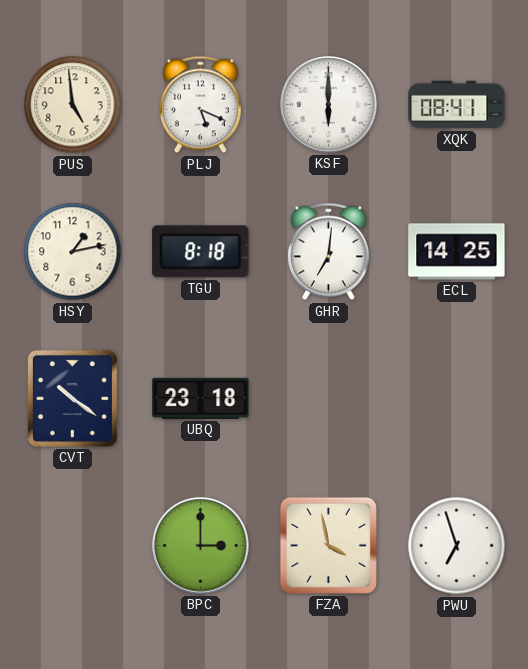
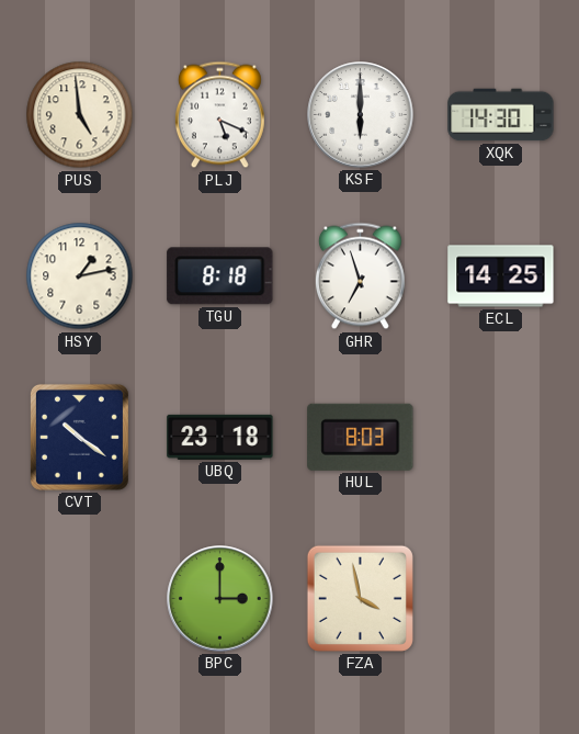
XQK: 08:41 -> 14:30 (501, 115)
GHR: 7:01 -> 6:57 (360, 276)
HUL: none -> 8:03 (361, 437)
PWU: 6:57 -> none (457, 546)
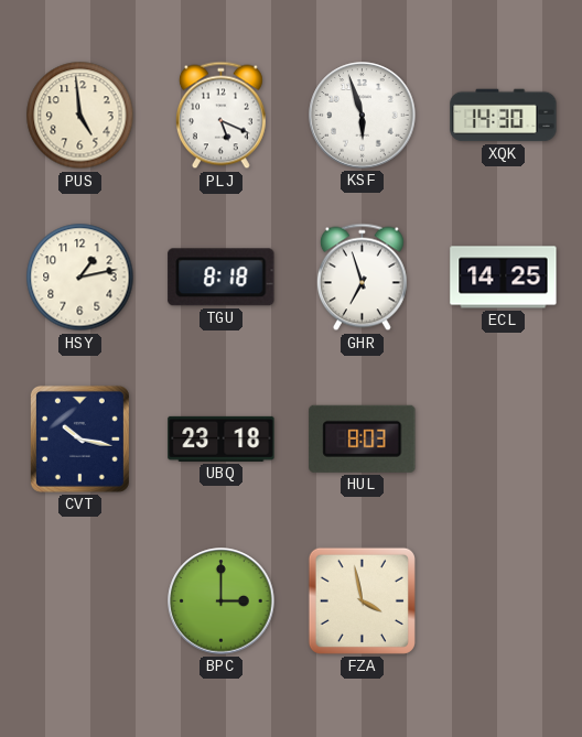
KSF: 6:00 -> 5:57 (363, 116)
CVT: 10:21 -> 10:17 (79, 438)
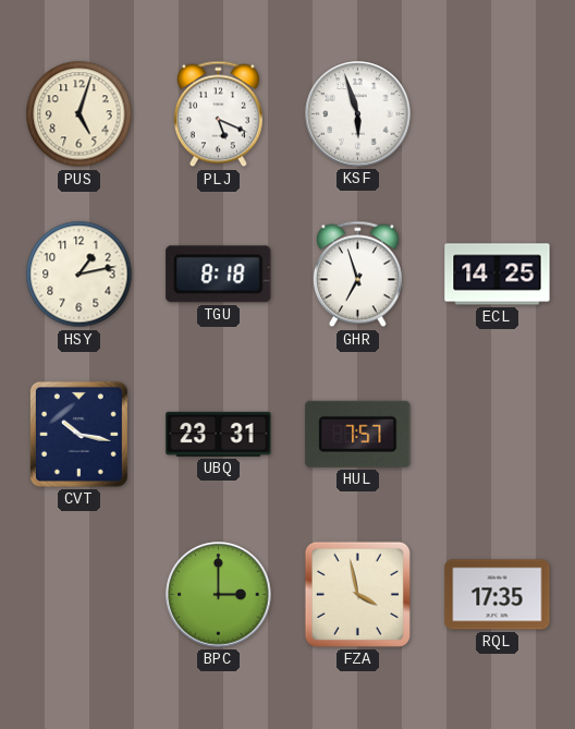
PUS: 4:59 -> 5:03 (79, 114)
XQK: 14:30 -> none (504, 116)
UBQ: 23:18 -> 23:31 (219, 434)
HUL: 8:03 -> 7:57 (358, 434)
RQL: none -> 17:35 (498, 595)
